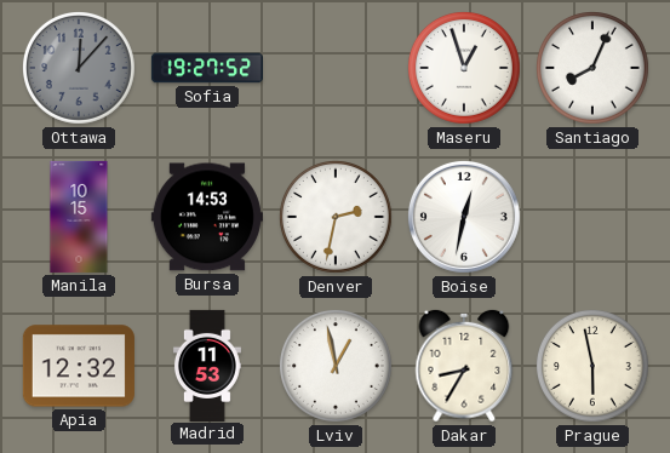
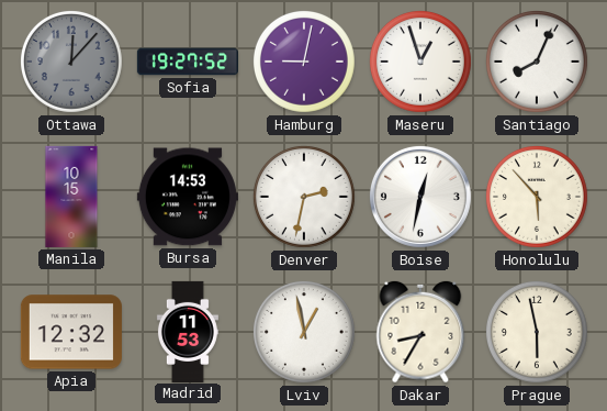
Hamburg: none -> 9:02 (304, 62)
Honolulu: none -> 5:53 (537, 197)
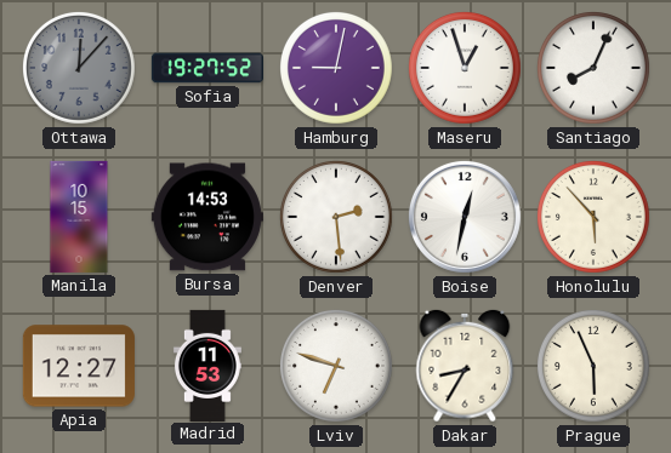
Denver: 2:32 -> 2:29 (336, 217)
Apia: 12:32 -> 12:27 (79, 366)
Lviv: 12:58 -> 6:48 (336, 366)
Prague: 5:58 -> 5:56 (593, 366)
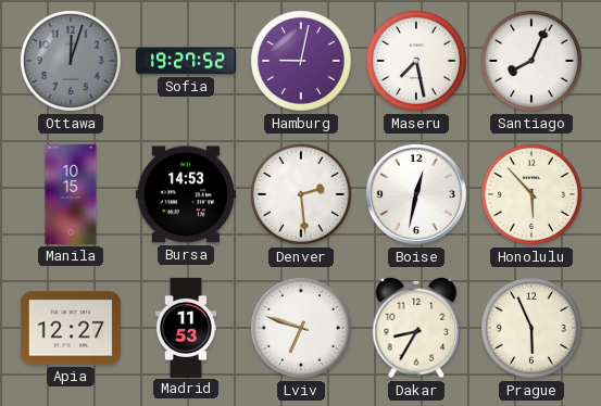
Ottawa: 12:07 -> 12:03 (71, 61)
Maseru: 12:57 -> 7:28 (416, 61)
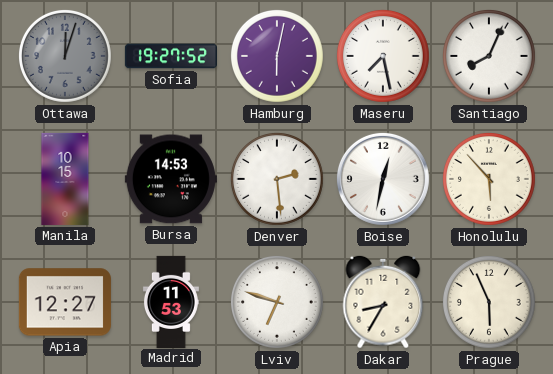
Hamburg: 9:02 -> 6:02 (277, 56)
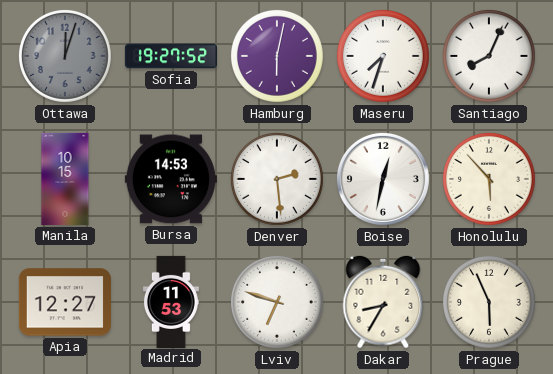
Maseru: 7:28 -> 7:33 (383, 56)
